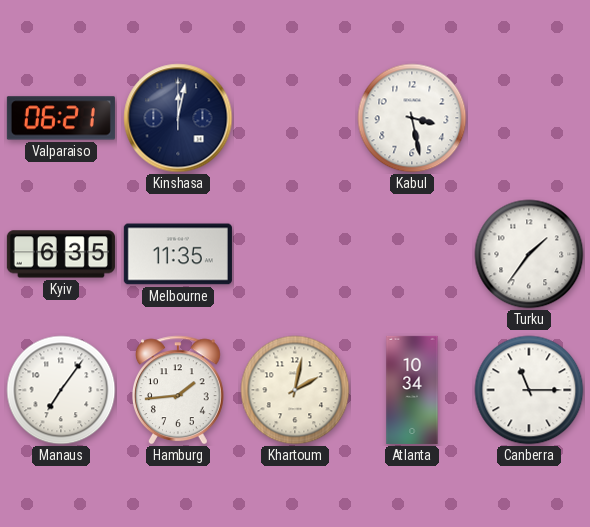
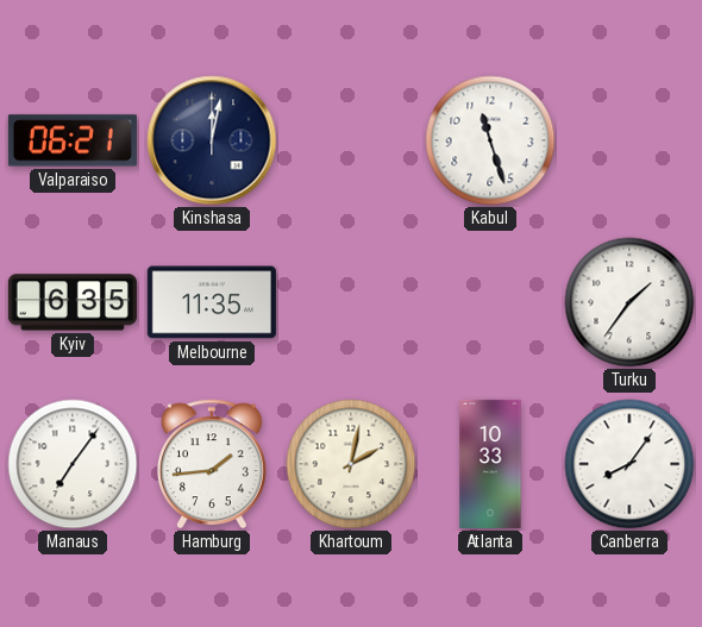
Kabul: 3:28 -> 11:27 (490, 140)
Atlanta: 10:34 -> 10:33 (490, 464)
Canberra: 11:15 -> 8:06 (629, 464)
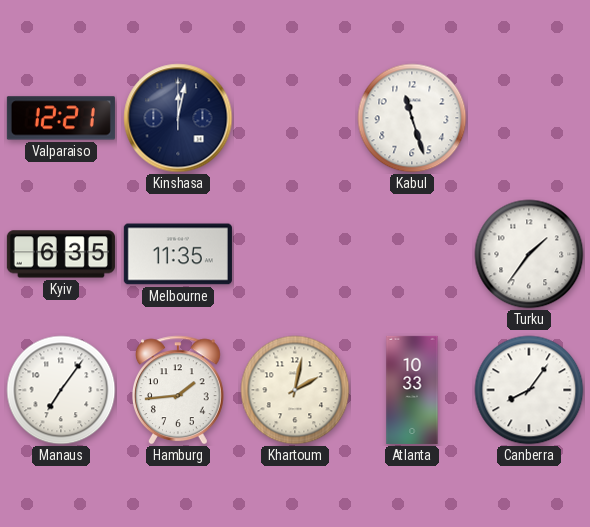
Valparaiso: 06:21 -> 12:21 (61, 118)
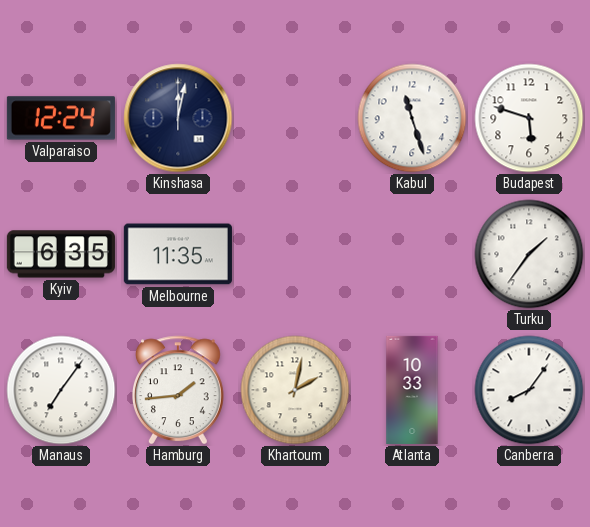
Valparaiso: 12:21 -> 12:24 (61, 118)
Budapest: none -> 5:48 (529, 118)
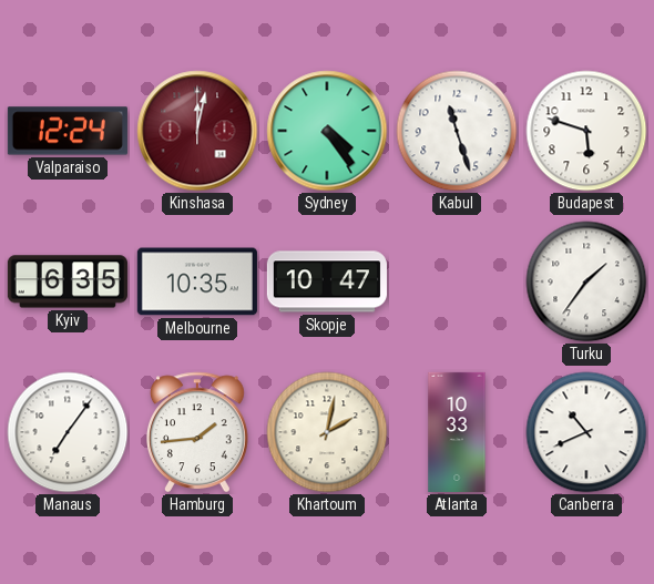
Kinshasa dial: navy -> burgundy (197, 131)
Sydney: none -> 4:24 (327, 131)
Melbourne: 11:35 -> 10:35 (197, 281)
Skopje: none -> 10:47 (327, 281)
Canberra: 8:06 -> 10:41 (586, 432)
